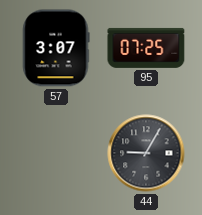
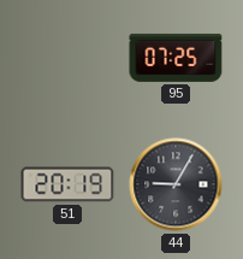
57: 3:07 -> none (56, 48)
51: none -> 20:19 (67, 184)
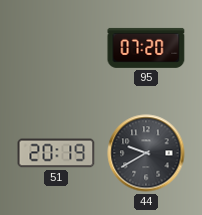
95: 07:25 -> 07:20 (146, 48)
44: 9:05 -> 9:40 (146, 153)
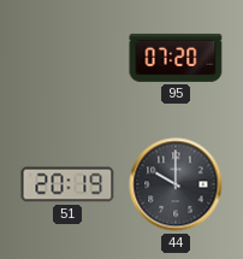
44: 9:40 -> 10:00 (176, 184)
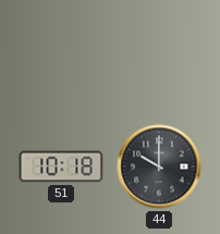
95: 07:20 -> none (176, 58)
51: 20:19 -> 10:18 (61, 167)
